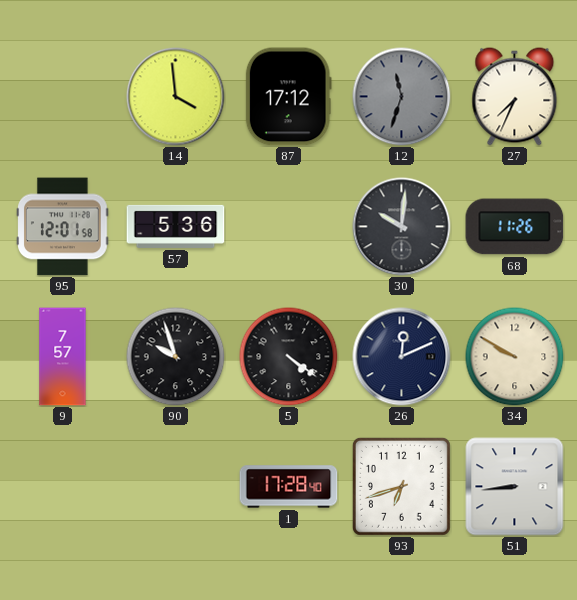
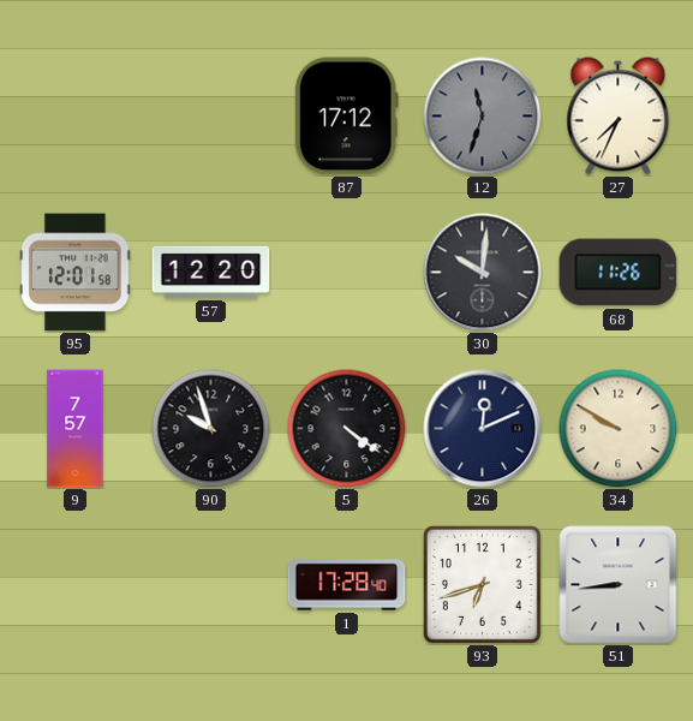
14: 3:59 -> none (176, 97)
57: 5:36 -> 12:20 (211, 272)
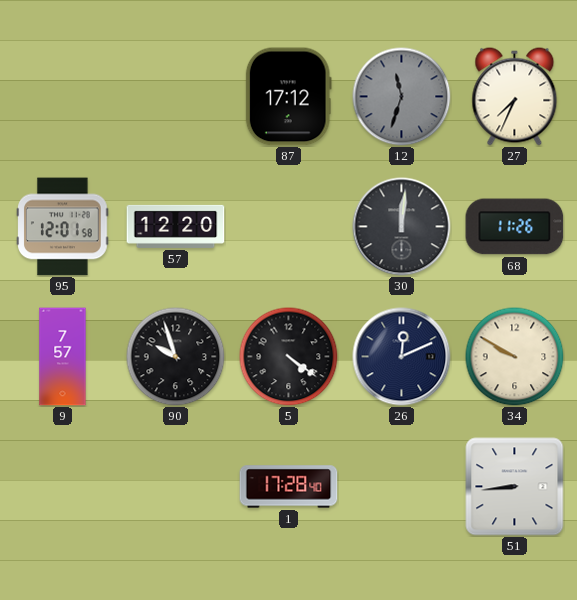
30: 10:01 -> 12:01 (402, 227)
93: 6:42 -> none (482, 584)
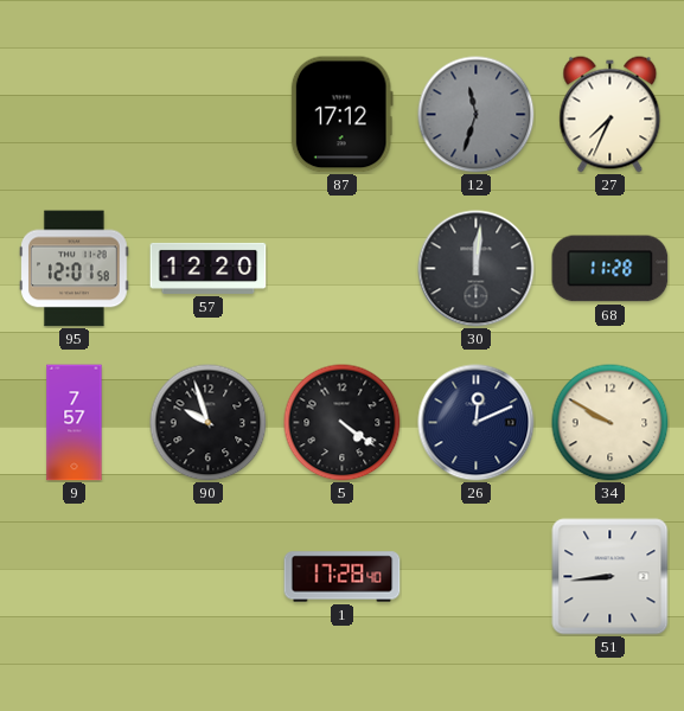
68: 11:26 -> 11:28 (611, 269)
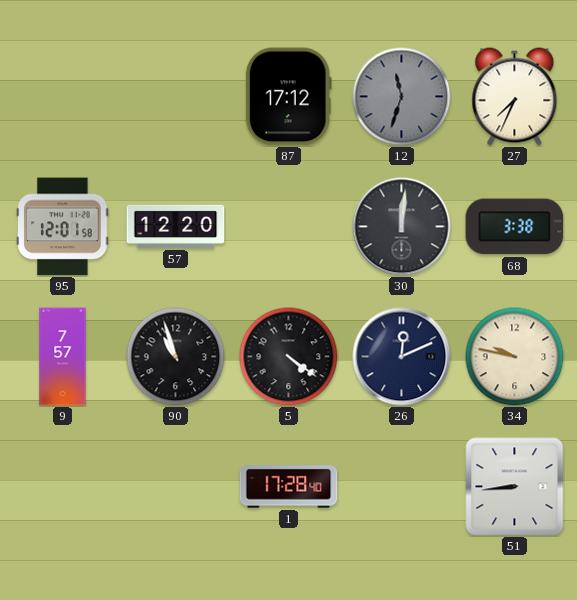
68: 11:28 -> 3:38 (515, 227)
90: 9:57 -> 10:57 (176, 357)
34: 9:50 -> 9:47 (515, 357)
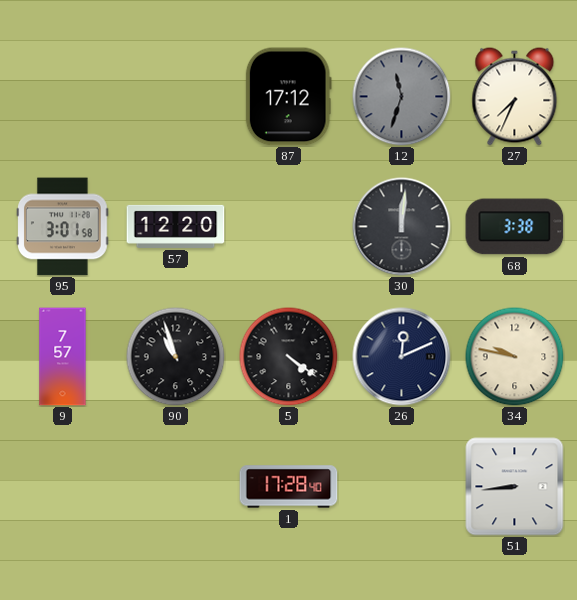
95: 12:01 -> 3:01 (63, 227)
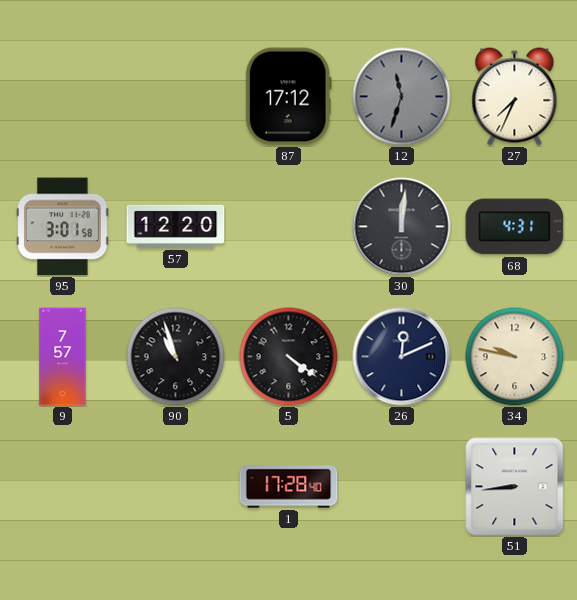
68: 3:38 -> 4:31 (515, 227)
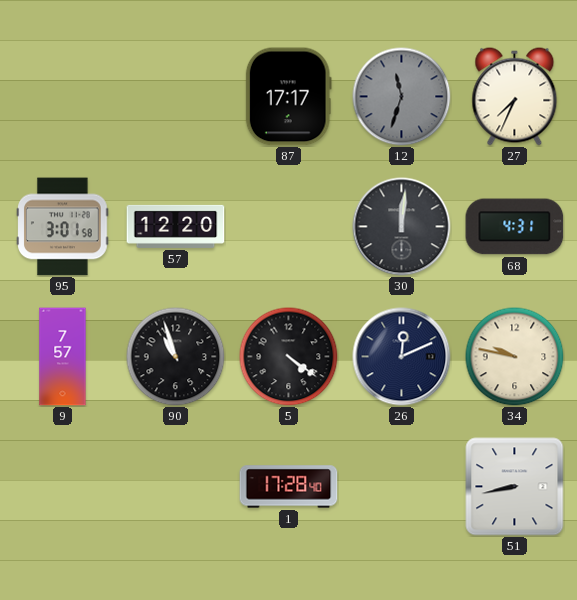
87: 17:12 -> 17:17 (288, 97)
51: 8:44 -> 8:43 (515, 487)
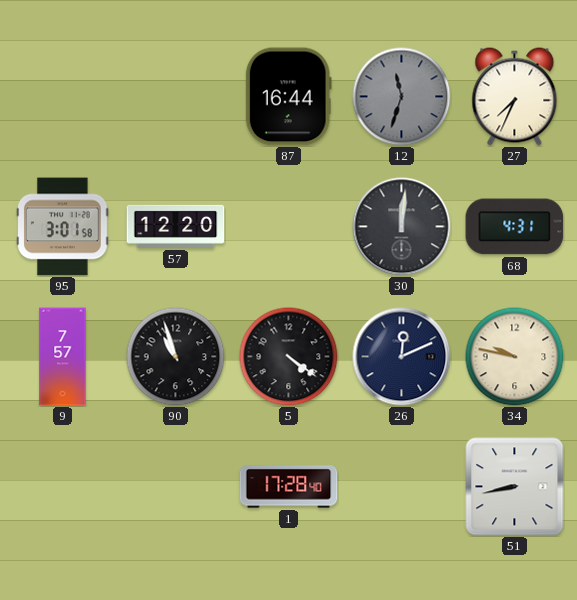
87: 17:17 -> 16:44 (288, 97)
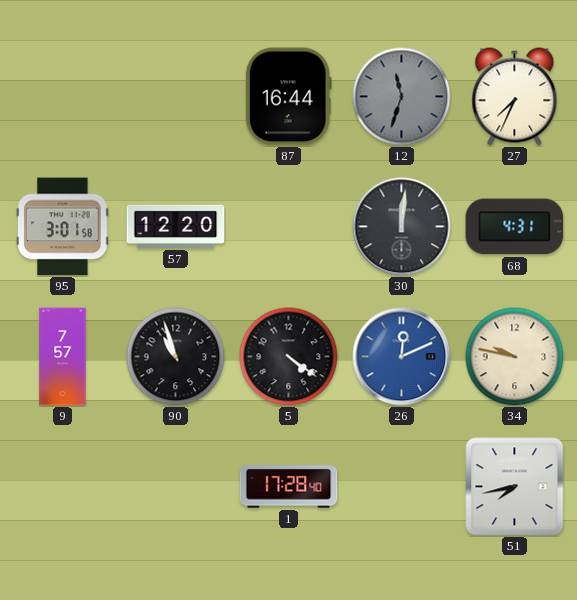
26 dial: navy -> blue (402, 357)
51: 8:43 -> 7:43 (515, 487)
